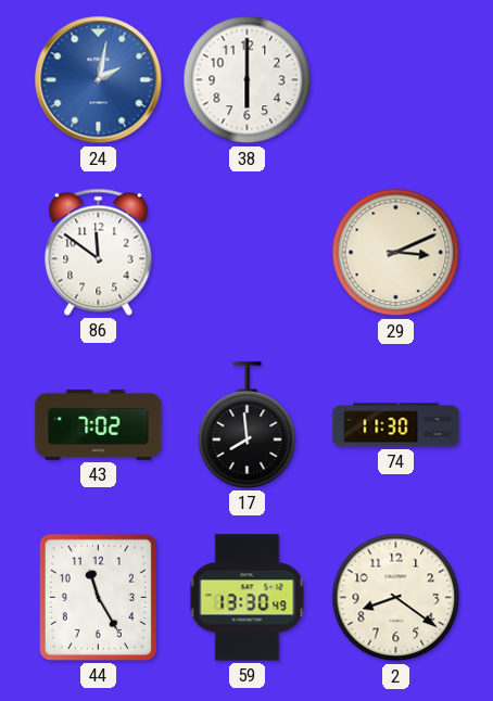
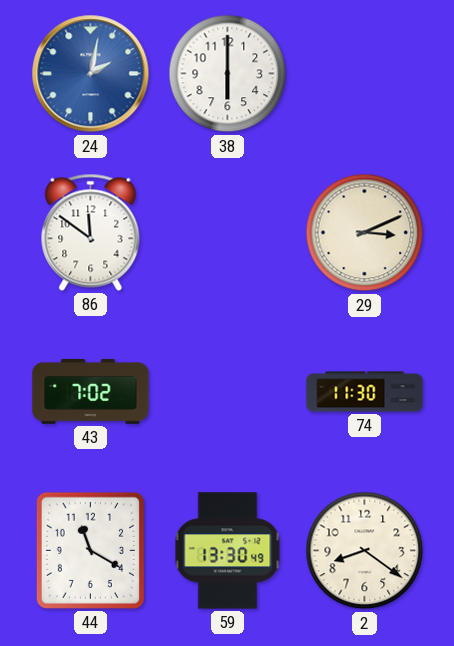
17: 7:59 -> none (248, 425)
44: 11:25 -> 11:20 (90, 550)
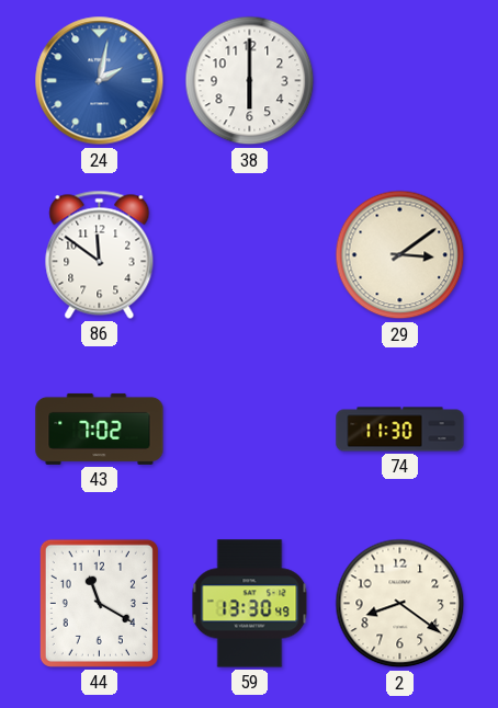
29: 3:11 -> 3:09 (400, 255)
